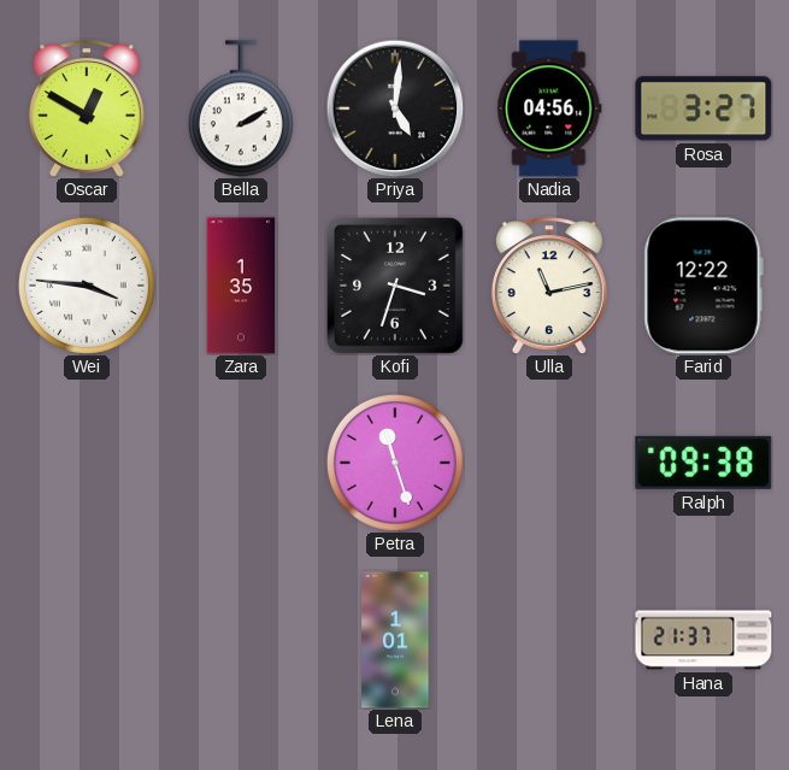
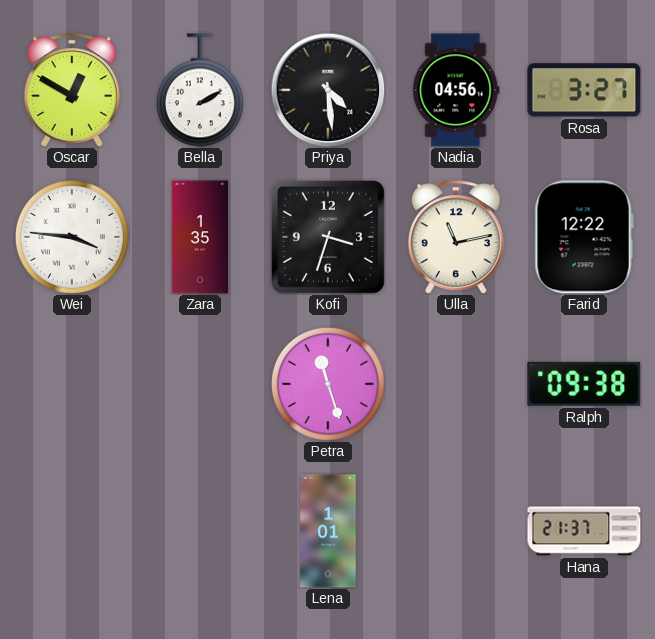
Priya: 5:01 -> 4:29 (328, 90)
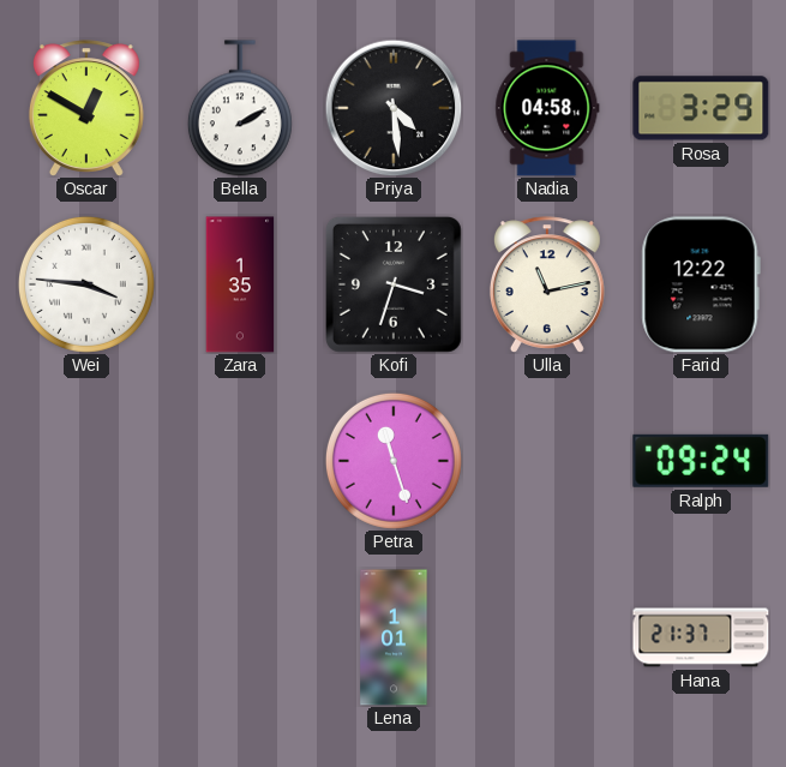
Nadia: 04:56 -> 04:58 (547, 108)
Rosa: 3:27 -> 3:29 (701, 108)
Ralph: 09:38 -> 09:24 (701, 461)
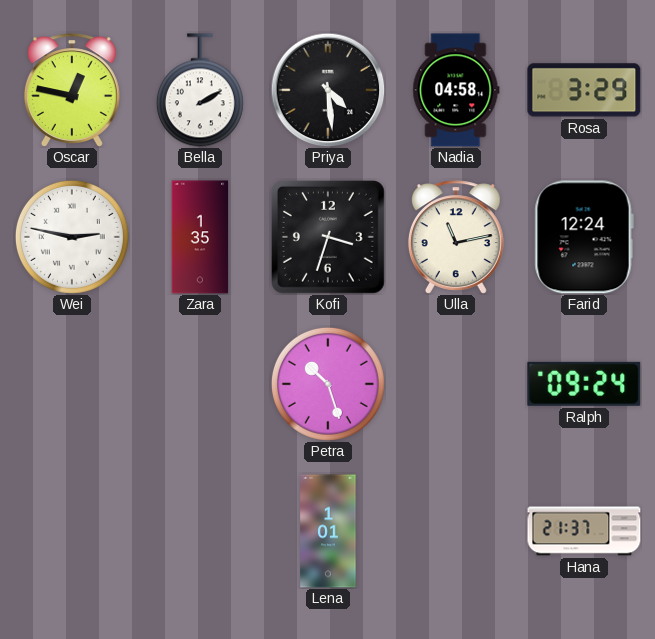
Oscar: 12:50 -> 12:47 (72, 90)
Wei: 3:46 -> 2:47 (72, 237)
Farid: 12:22 -> 12:24 (584, 237)
Petra: 11:27 -> 10:27 (328, 384)
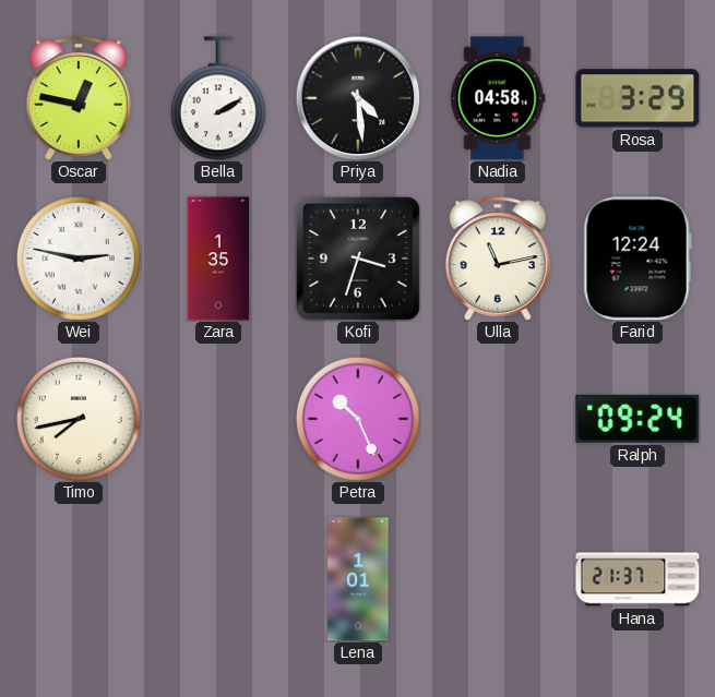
Timo: none -> 7:43 (79, 419)
Petra: 10:27 -> 10:26 (358, 419)
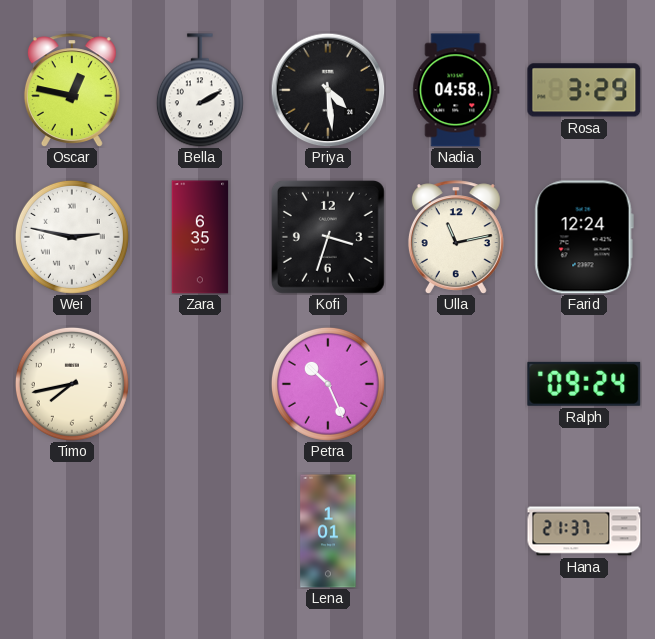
Zara: 1:35 -> 6:35 (200, 237)
